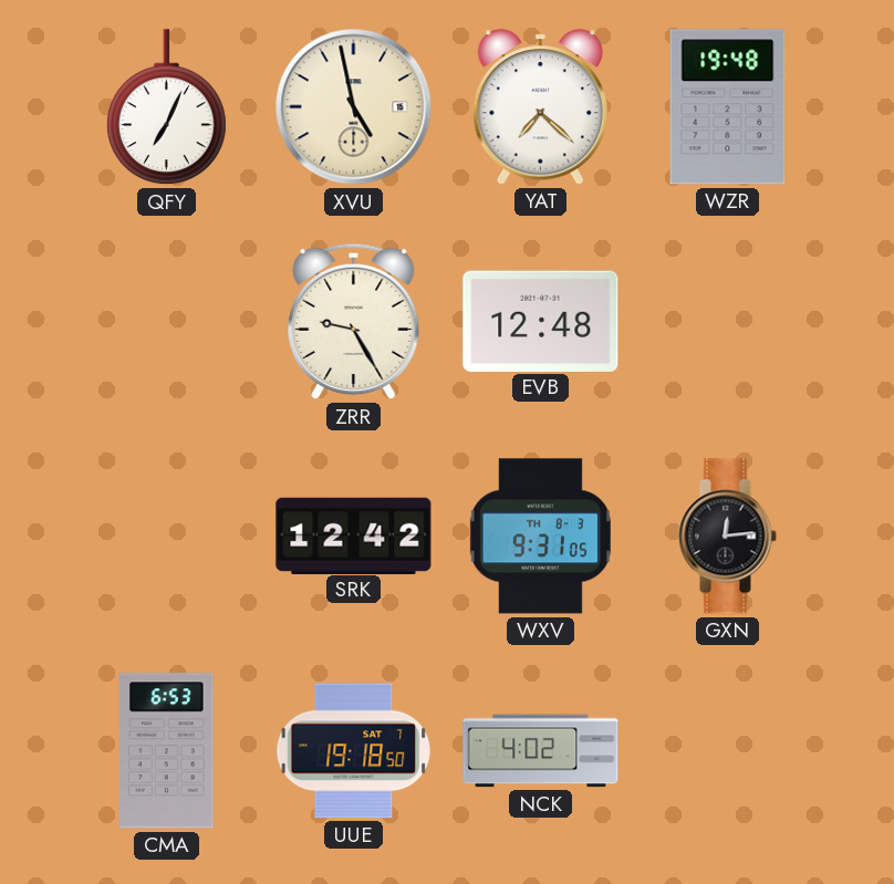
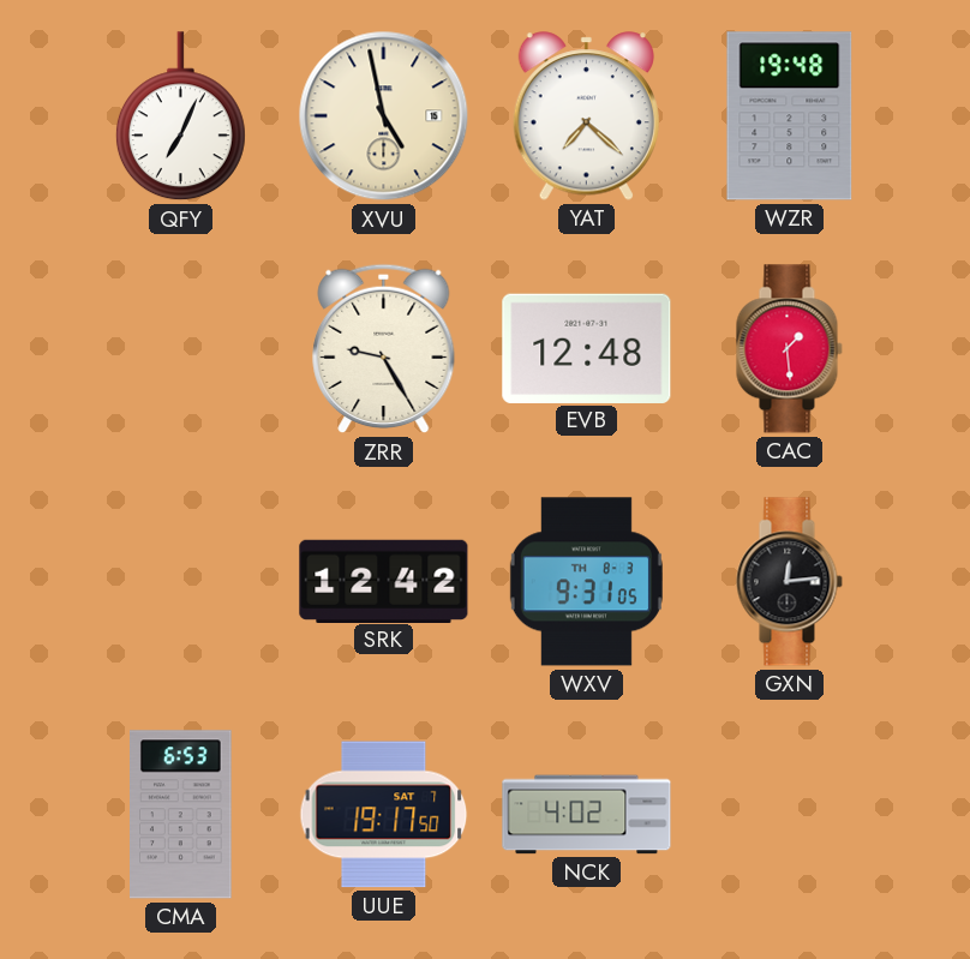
CAC: none -> 1:29 (789, 349)
UUE: 19:18 -> 19:17 (384, 815)
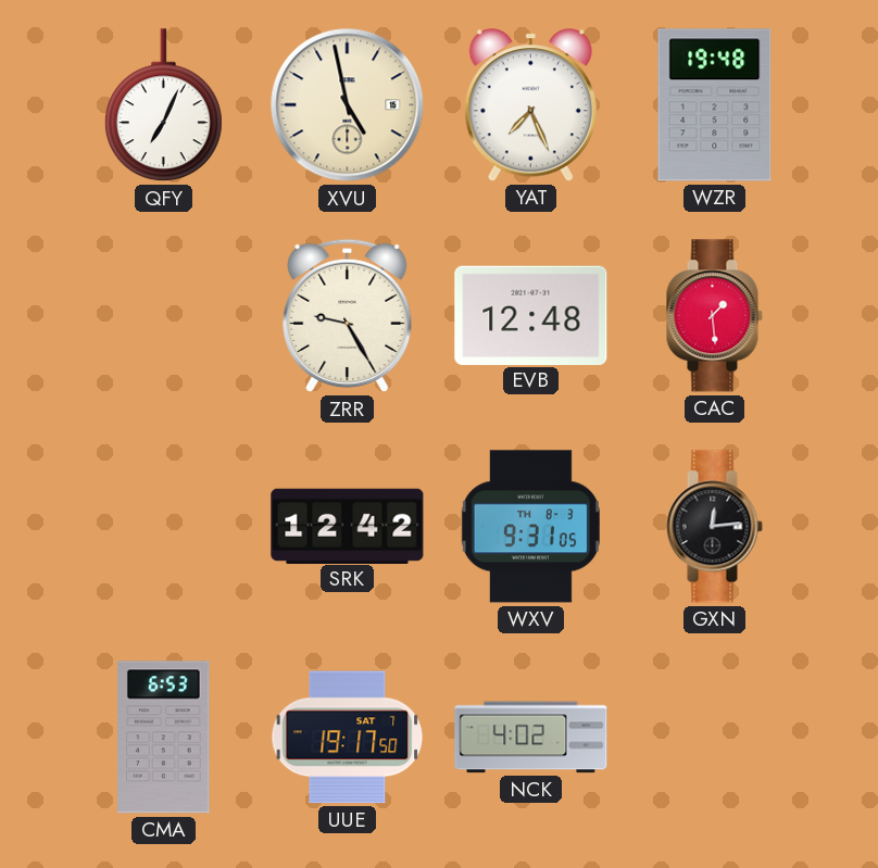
YAT: 7:22 -> 7:26 (530, 105)
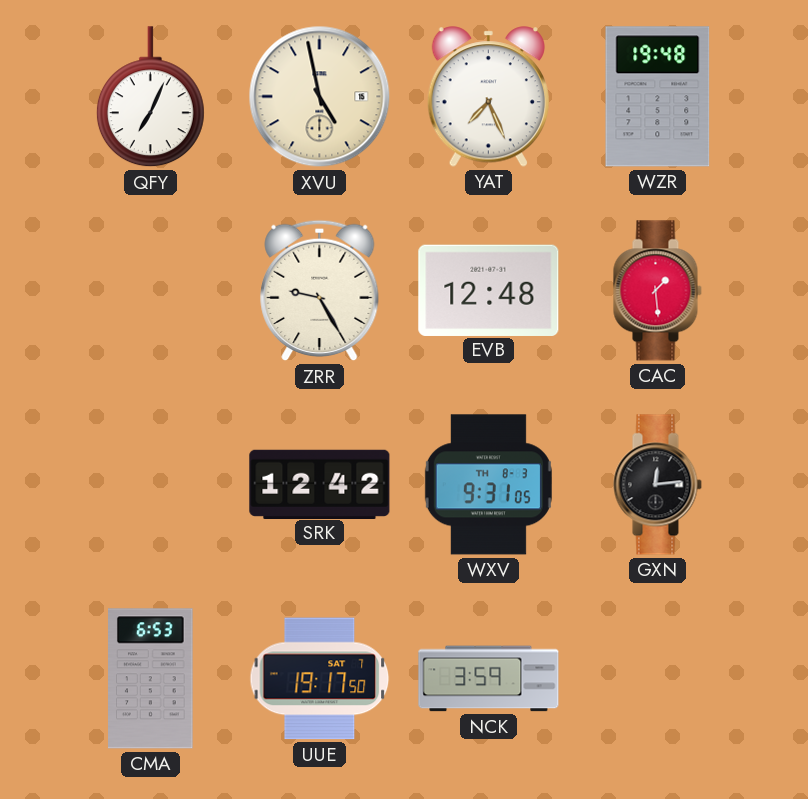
NCK: 4:02 -> 3:59 (489, 679)
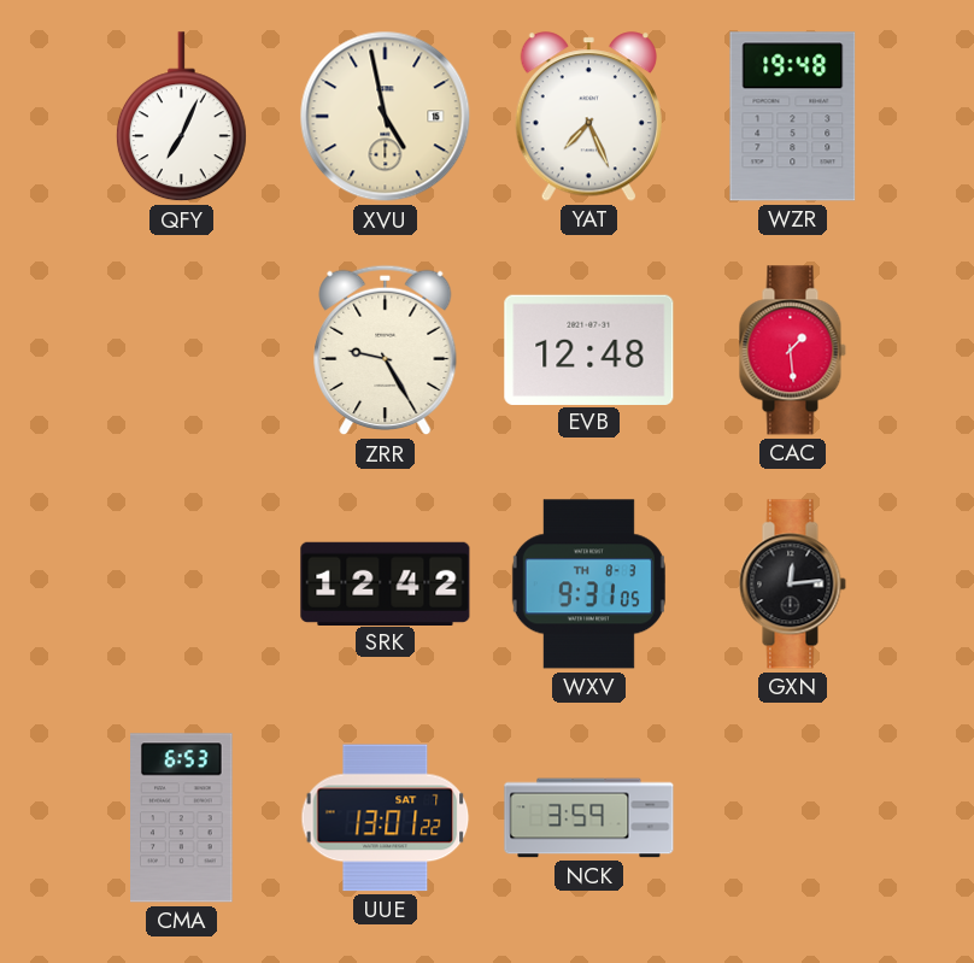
UUE: 19:17 -> 13:01 (386, 818)
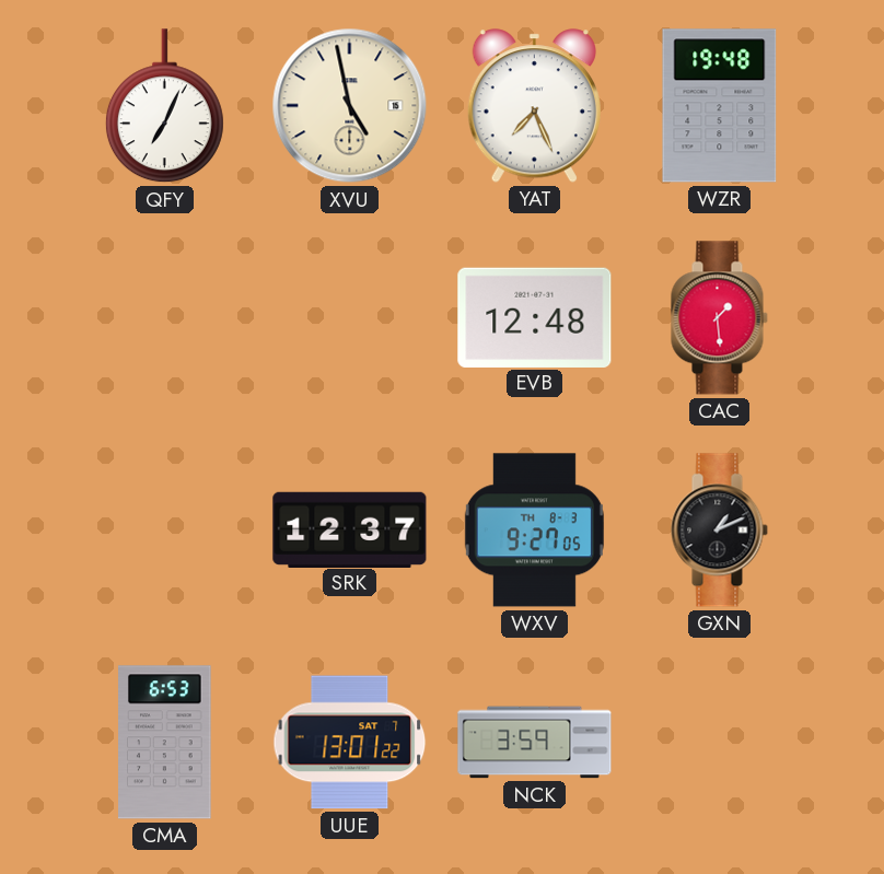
ZRR: 9:25 -> none (386, 351)
SRK: 12:42 -> 12:37 (350, 529)
WXV: 9:31 -> 9:27 (534, 531)
GXN: 12:14 -> 1:11 (719, 531)
